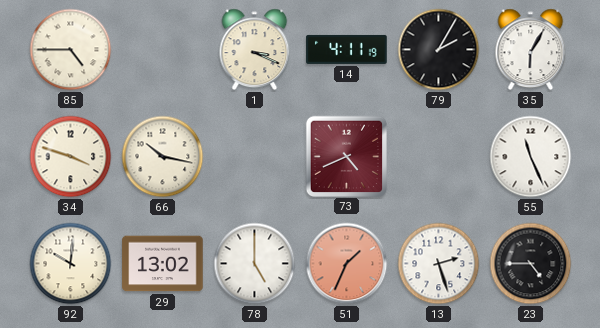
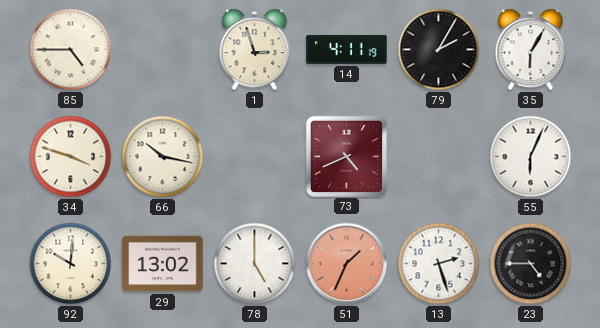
1: 3:19 -> 2:57 (255, 50)
55: 11:26 -> 6:04 (531, 157)
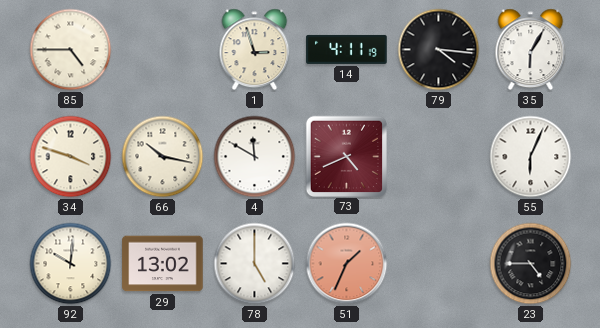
79: 2:05 -> 4:16 (439, 50)
4: none -> 11:50 (255, 157)
13: 2:27 -> none (439, 264)
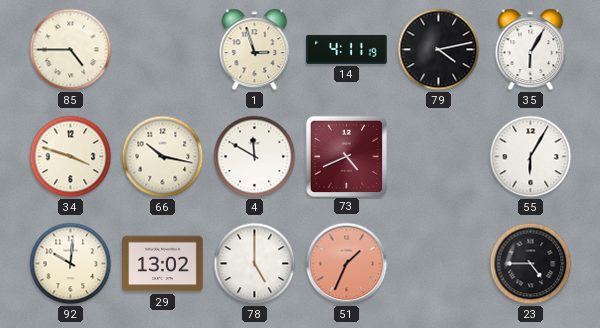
79: 4:16 -> 4:13 (439, 50)
55: 6:04 -> 6:05 (531, 157)
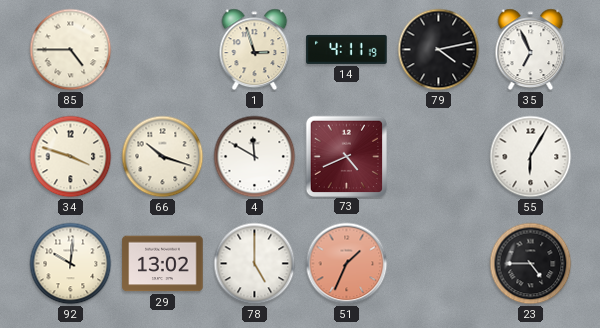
35: 6:05 -> 6:56 (531, 50)
66: 10:17 -> 10:18 (163, 157)
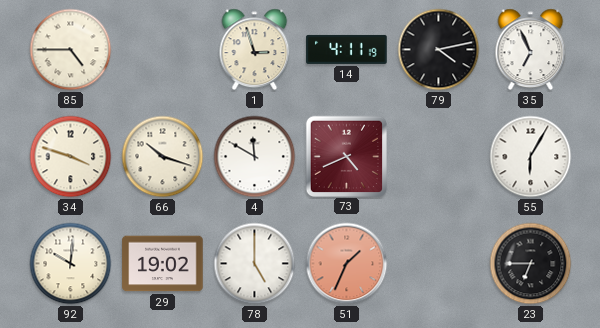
29: 13:02 -> 19:02 (163, 264)
23: 4:45 -> 6:45 (531, 264)
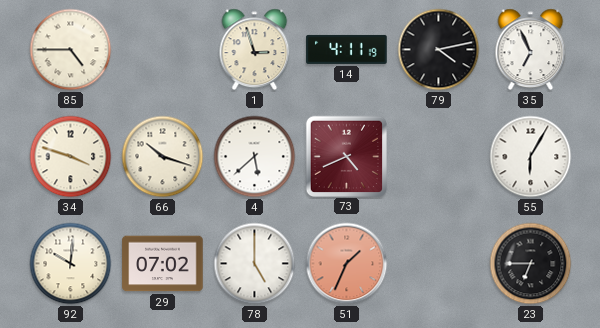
4: 11:50 -> 5:38 (255, 157)
29: 19:02 -> 07:02 (163, 264)
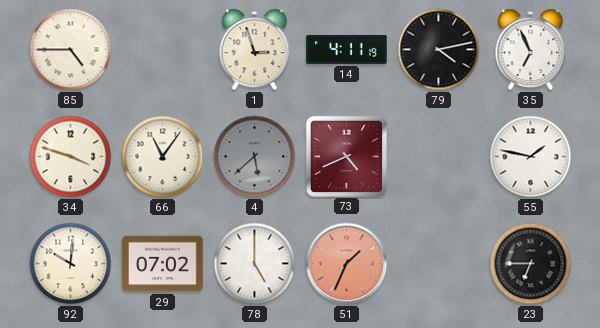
66: 10:18 -> 11:06 (163, 157)
4 dial: white -> grey (255, 157)
55: 6:05 -> 1:47 (531, 157)
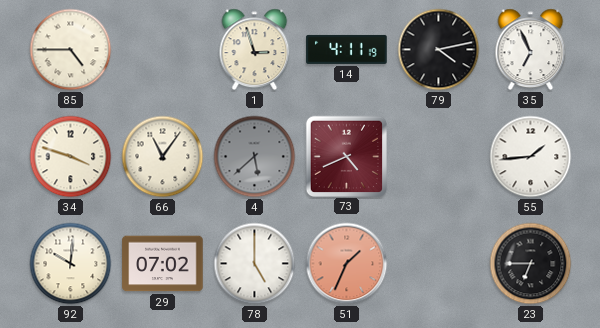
55: 1:47 -> 1:44 (531, 157)
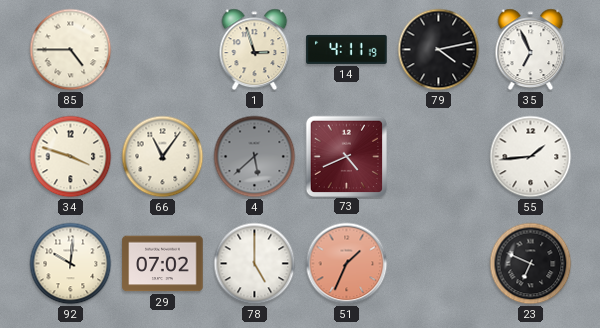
23: 6:45 -> 6:49 (531, 264)
